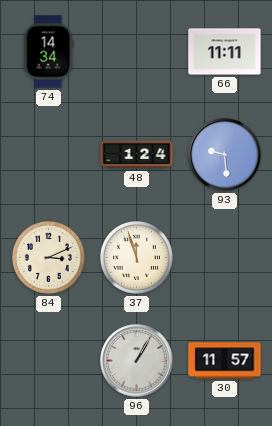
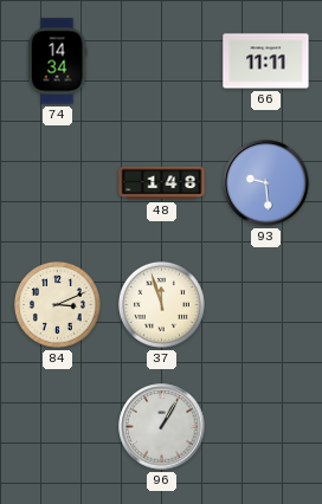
48: 1:24 -> 1:48 (162, 183)
30: 11:57 -> none (225, 361)
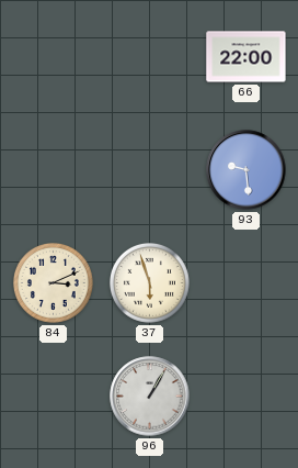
74: 14:34 -> none (57, 62)
66: 11:11 -> 22:00 (247, 57)
48: 1:48 -> none (162, 183)
37: 11:57 -> 5:57 (150, 283)
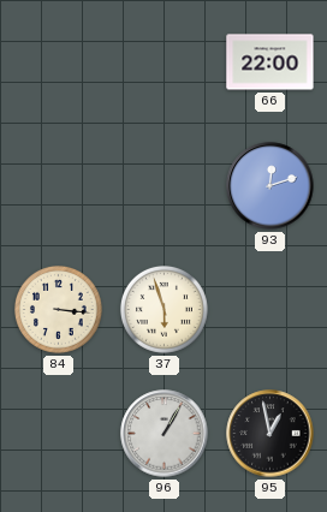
93: 9:29 -> 12:12 (270, 186)
84: 3:11 -> 3:16 (59, 310)
95: none -> 12:58 (270, 434)
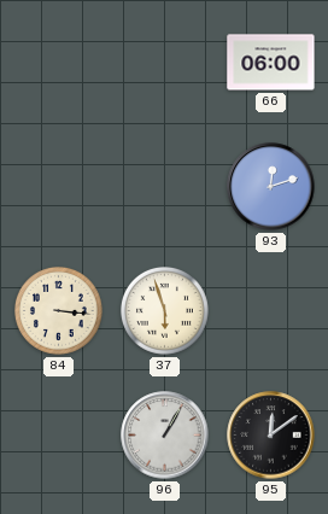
66: 22:00 -> 06:00 (271, 63)
95: 12:58 -> 12:09 (271, 436)
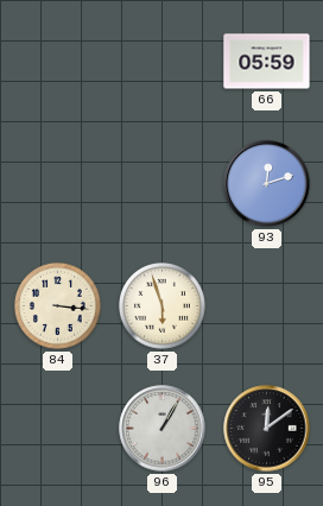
66: 06:00 -> 05:59 (267, 62)
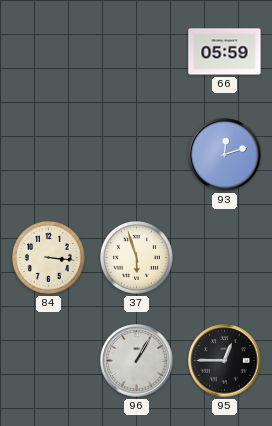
95: 12:09 -> 12:45 (225, 361)
